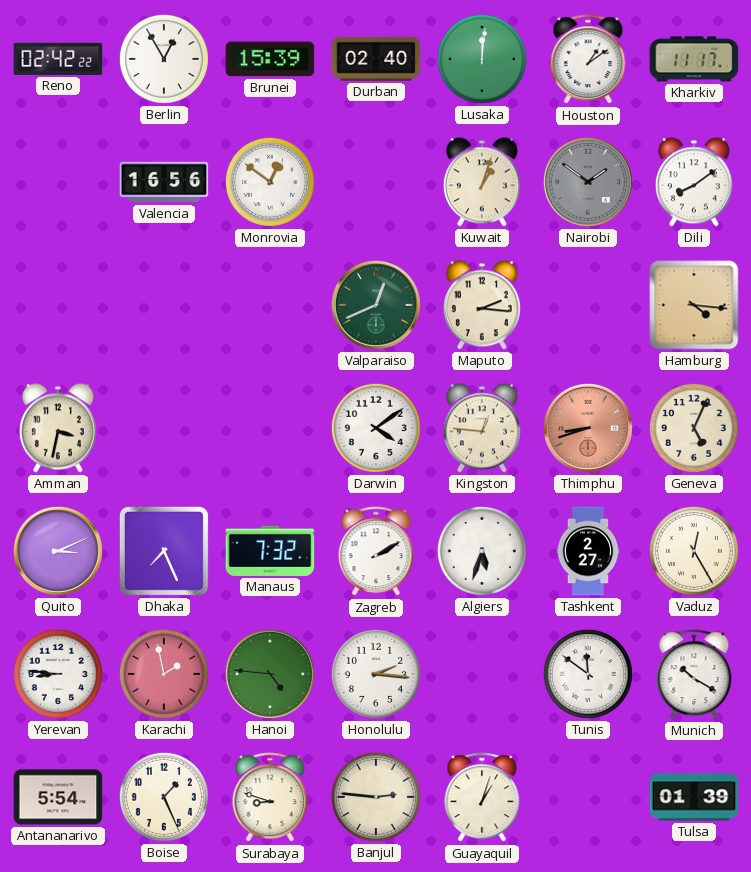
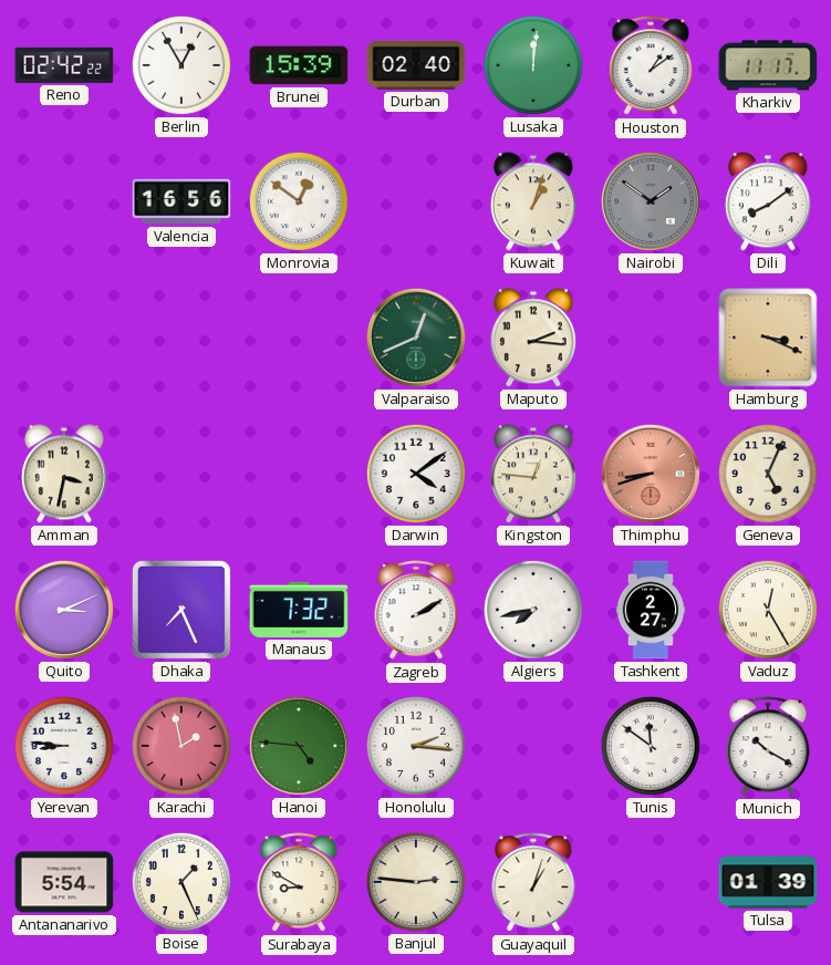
Hamburg: 4:16 -> 3:19 (768, 338)
Algiers: 5:33 -> 7:43 (533, 610)
Surabaya: 8:48 -> 8:50 (299, 883)
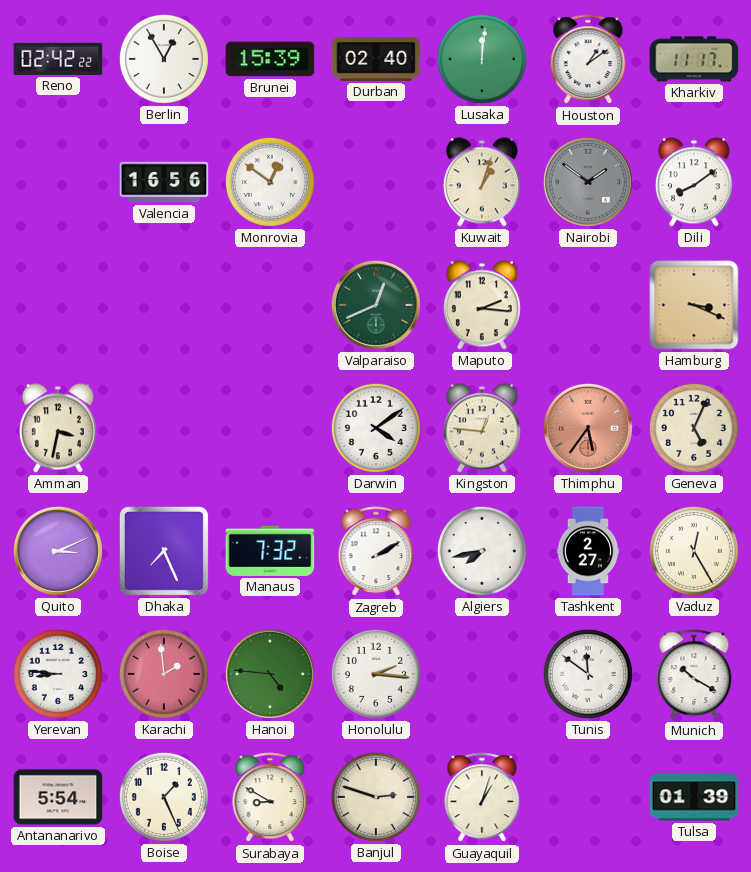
Thimphu: 8:42 -> 5:36 (588, 428)
Karachi: 1:58 -> 1:59 (164, 674)
Banjul: 2:46 -> 2:48 (376, 797)
